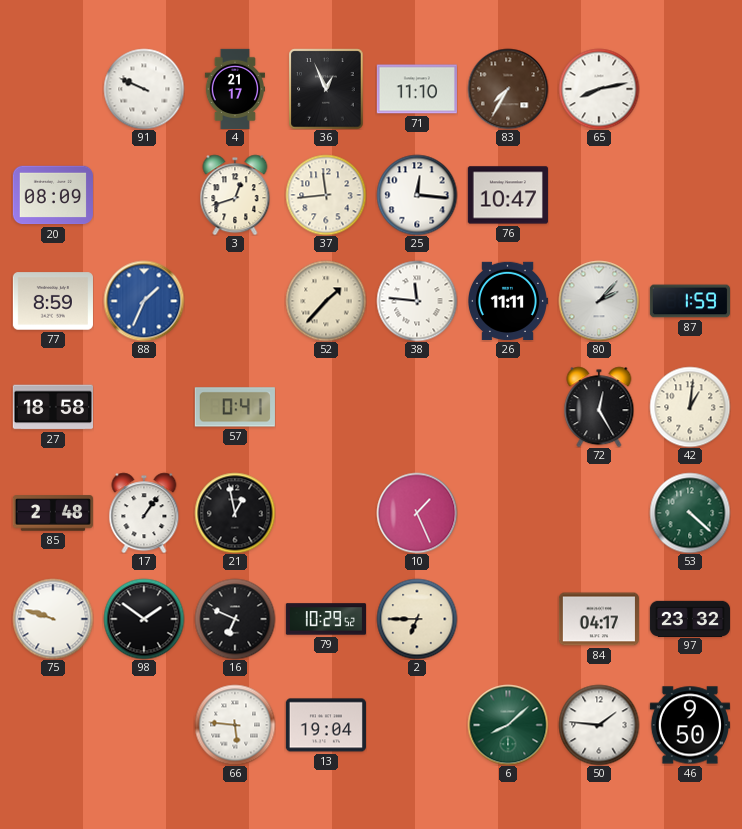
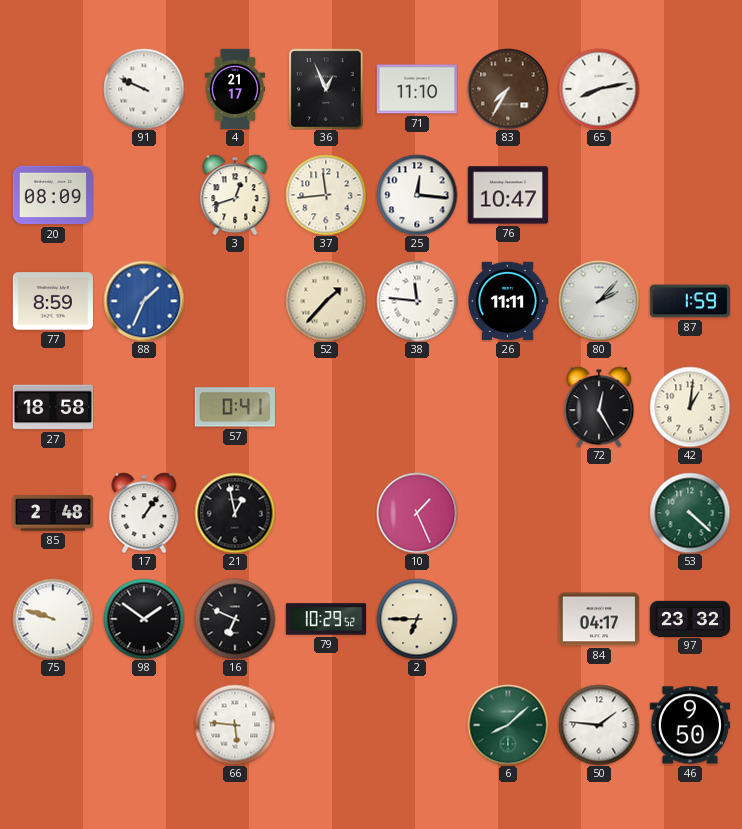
13: 19:04 -> none (326, 725)
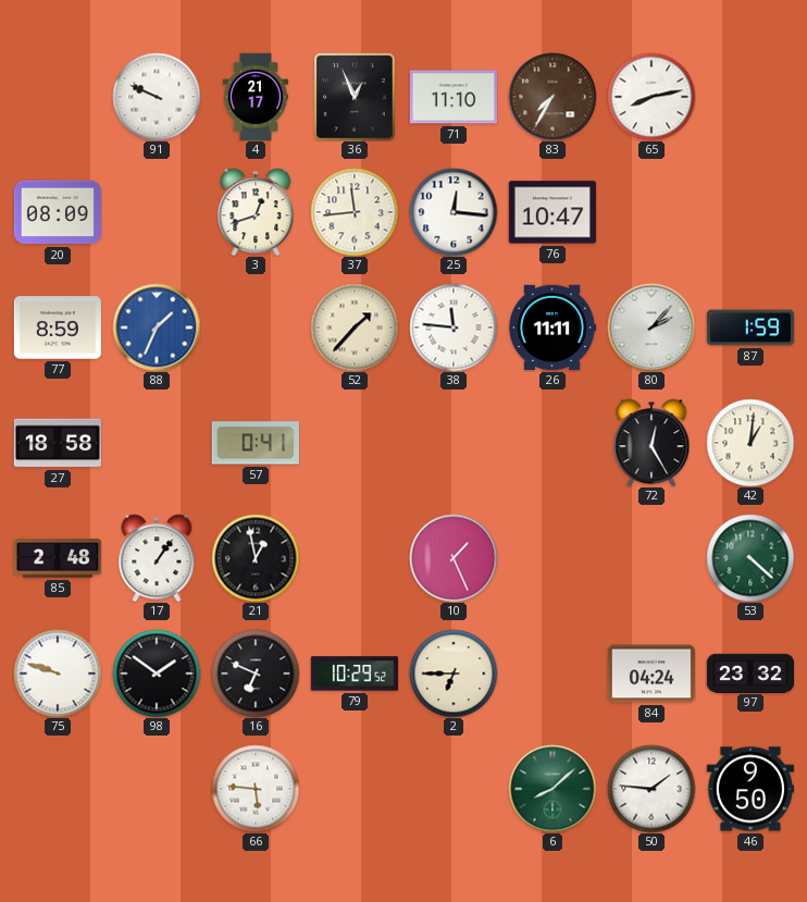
84: 04:17 -> 04:24 (651, 674)
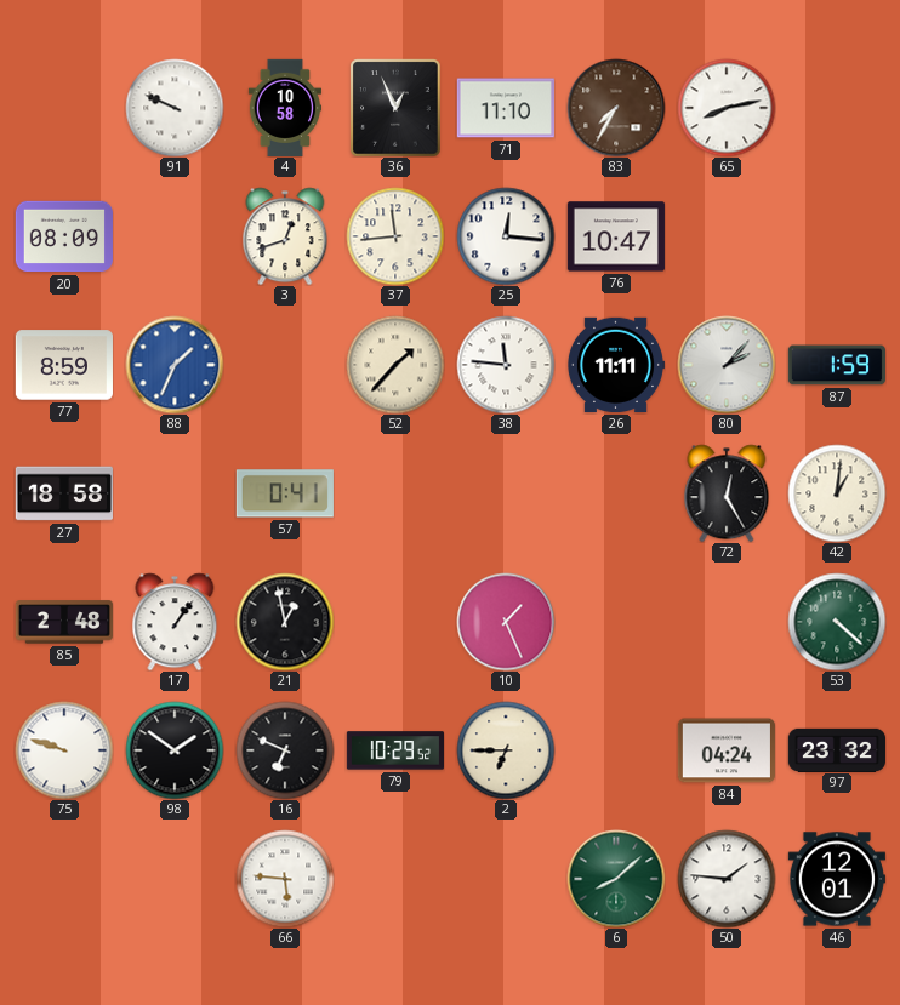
4: 21:17 -> 10:58 (284, 107)
46: 9:50 -> 12:01 (837, 879)
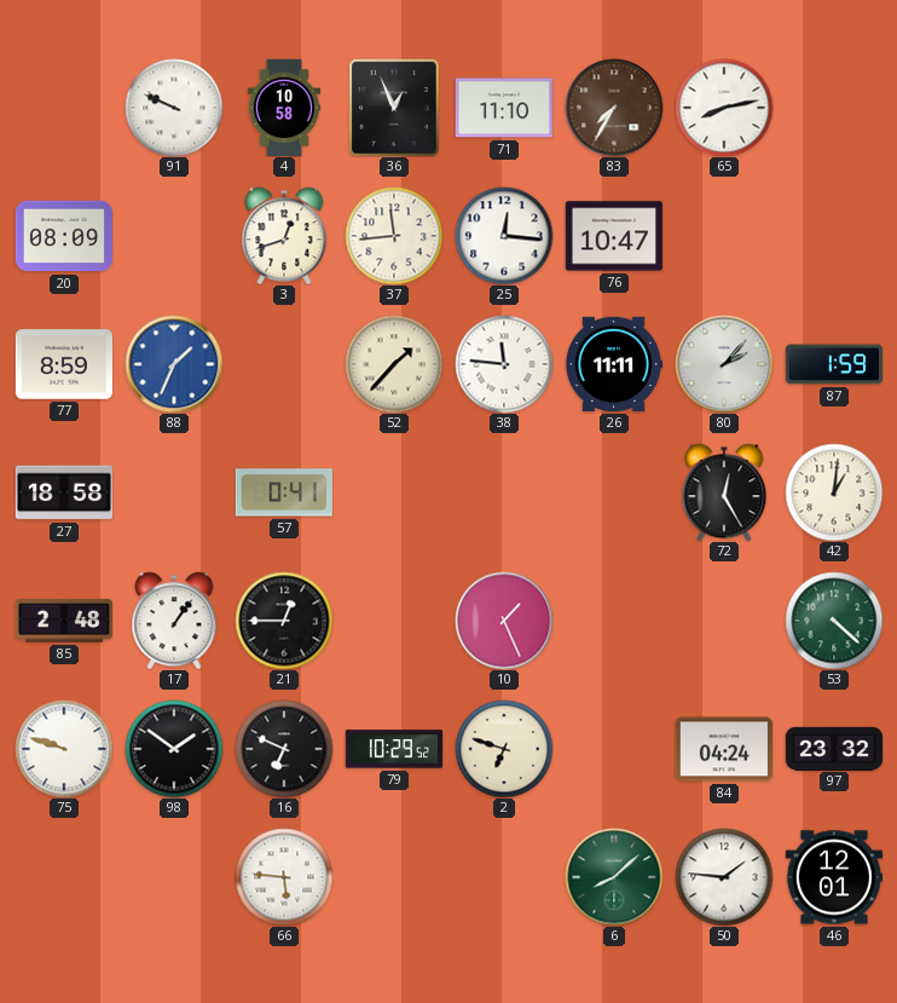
21: 12:58 -> 12:45 (284, 621)
2: 6:45 -> 6:48 (504, 749)
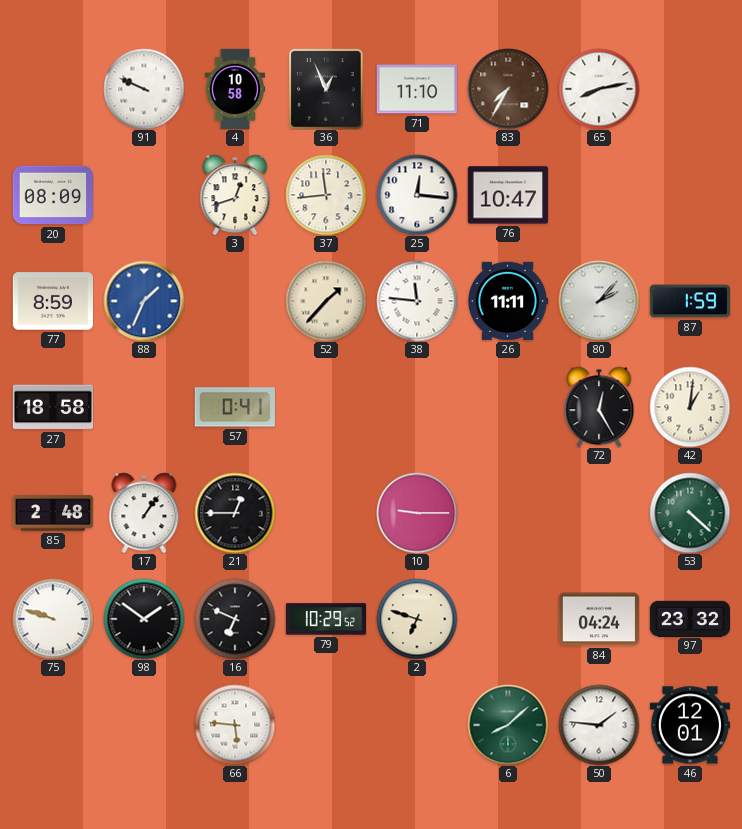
10: 1:26 -> 9:15 (417, 513)
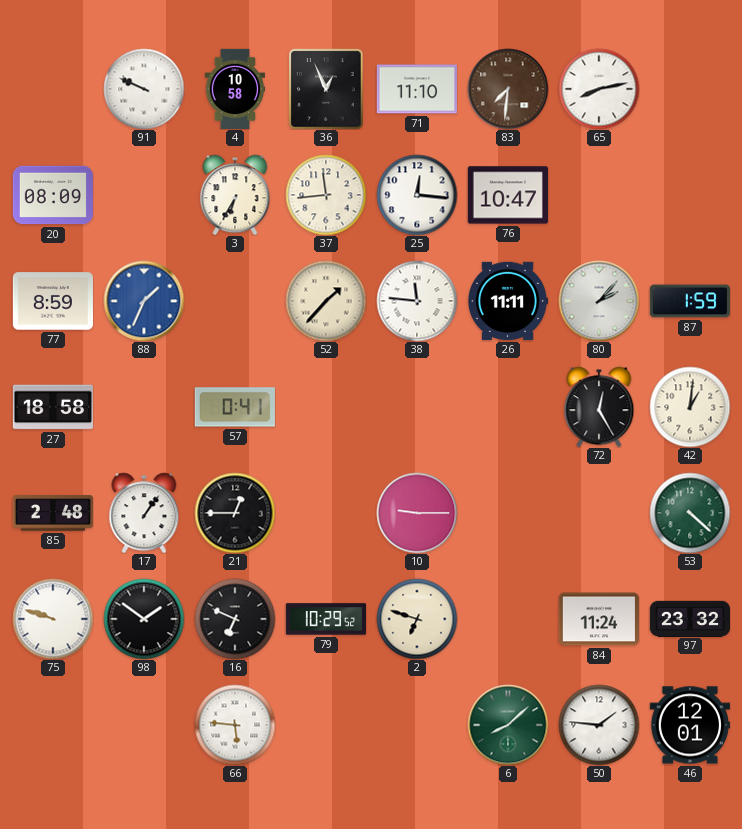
83: 7:35 -> 7:31 (508, 89)
3: 12:42 -> 6:35 (235, 195)
84: 04:24 -> 11:24 (599, 619)
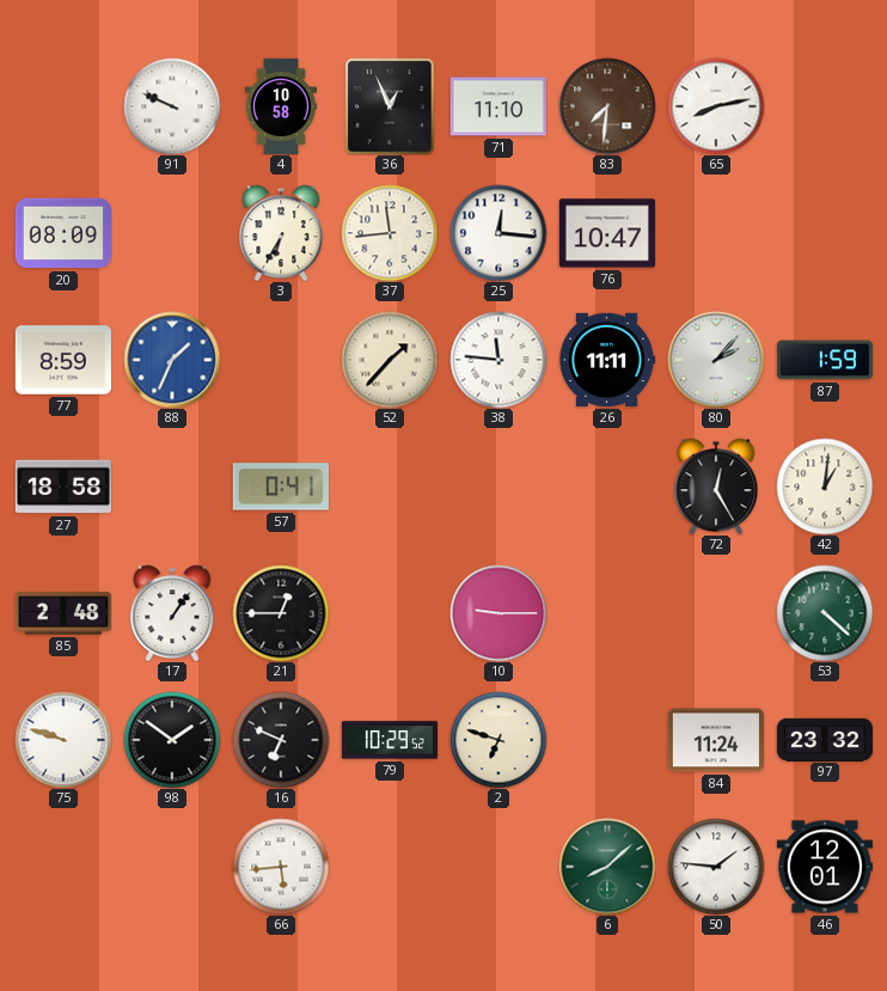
66: 5:46 -> 5:44 (281, 867)
